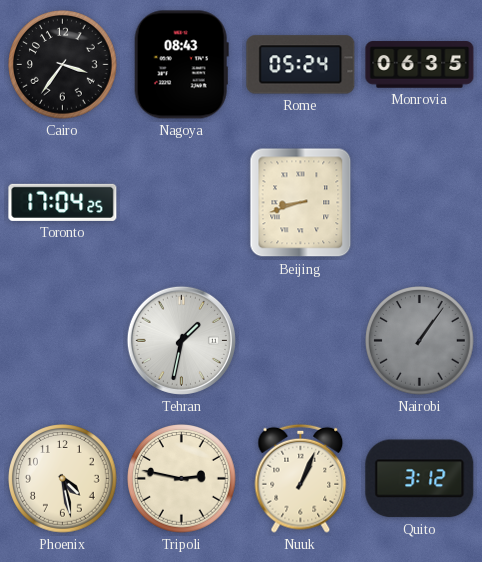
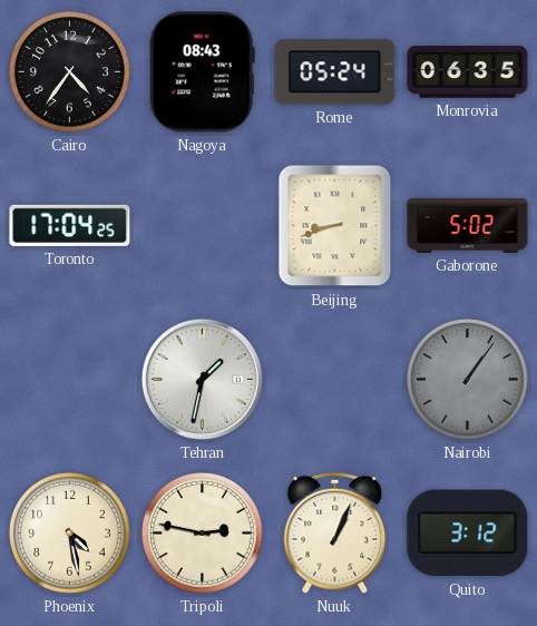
Cairo: 3:36 -> 4:36 (70, 72)
Gaborone: none -> 5:02 (468, 225)
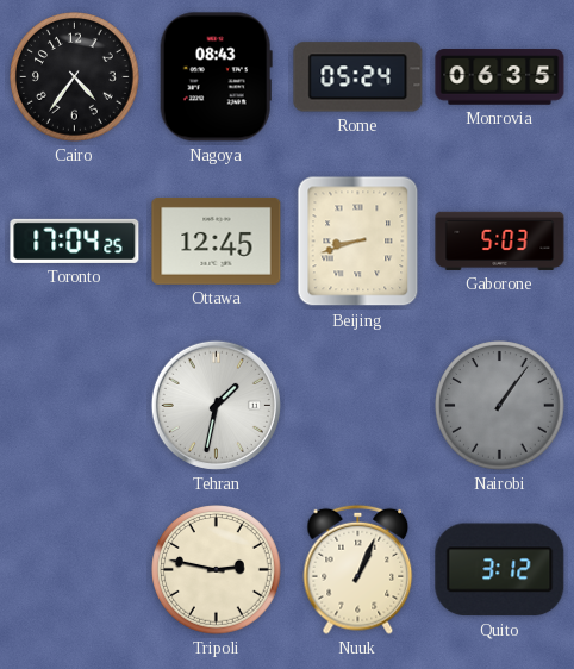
Ottawa: none -> 12:45 (217, 240)
Gaborone: 5:02 -> 5:03 (500, 240)
Phoenix: 4:28 -> none (70, 534)
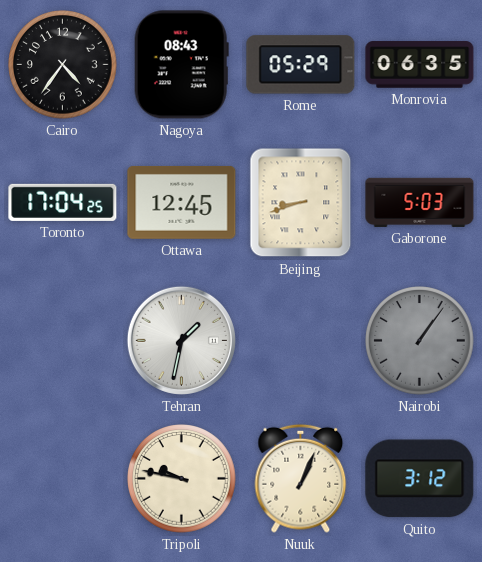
Rome: 05:24 -> 05:29 (301, 65)
Tripoli: 2:47 -> 9:47 (182, 479)
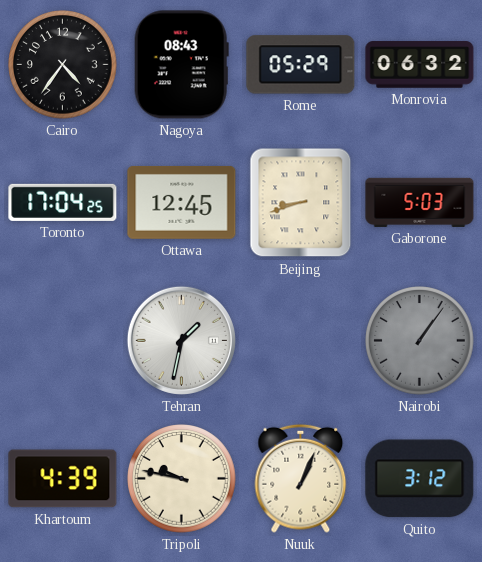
Monrovia: 06:35 -> 06:32 (420, 65)
Khartoum: none -> 4:39 (63, 479)
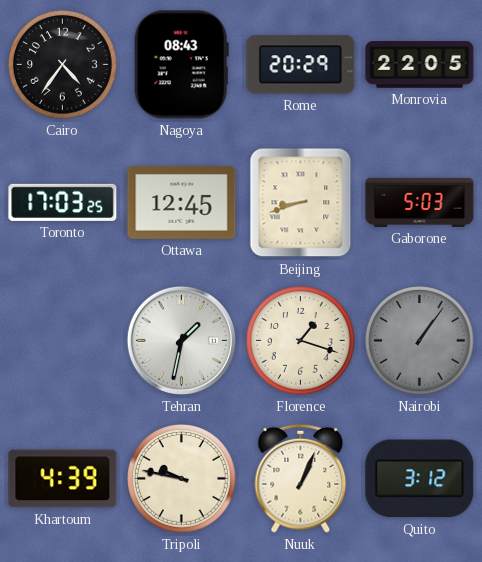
Rome: 05:29 -> 20:29 (301, 65)
Monrovia: 06:32 -> 22:05 (420, 65)
Toronto: 17:04 -> 17:03 (63, 202)
Florence: none -> 1:18 (301, 341)
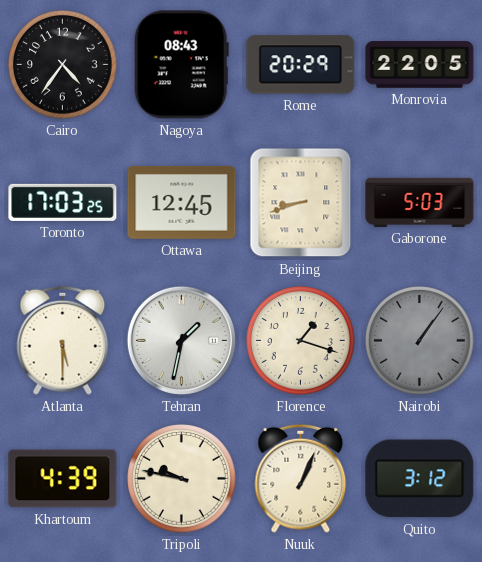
Atlanta: none -> 5:30 (63, 340)
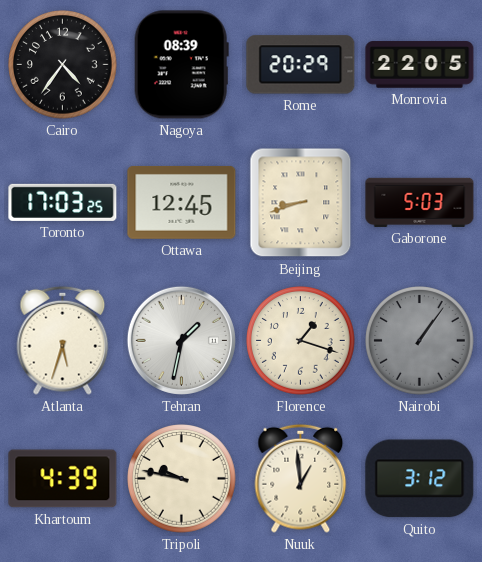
Nagoya: 08:43 -> 08:39 (181, 65)
Atlanta: 5:30 -> 5:33 (63, 340)
Nuuk: 1:04 -> 12:59 (301, 478)
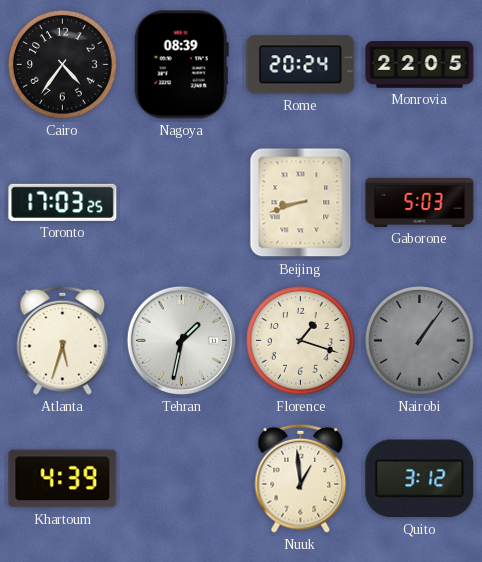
Rome: 20:29 -> 20:24 (301, 65)
Ottawa: 12:45 -> none (182, 202)
Tripoli: 9:47 -> none (182, 479)
